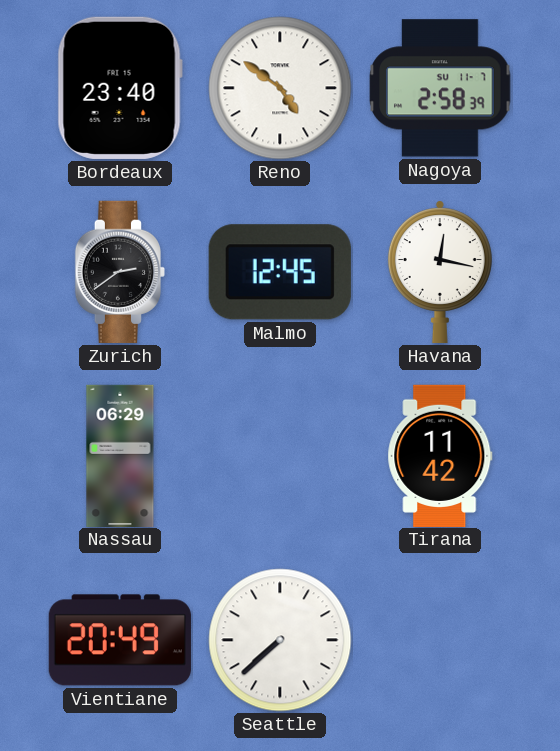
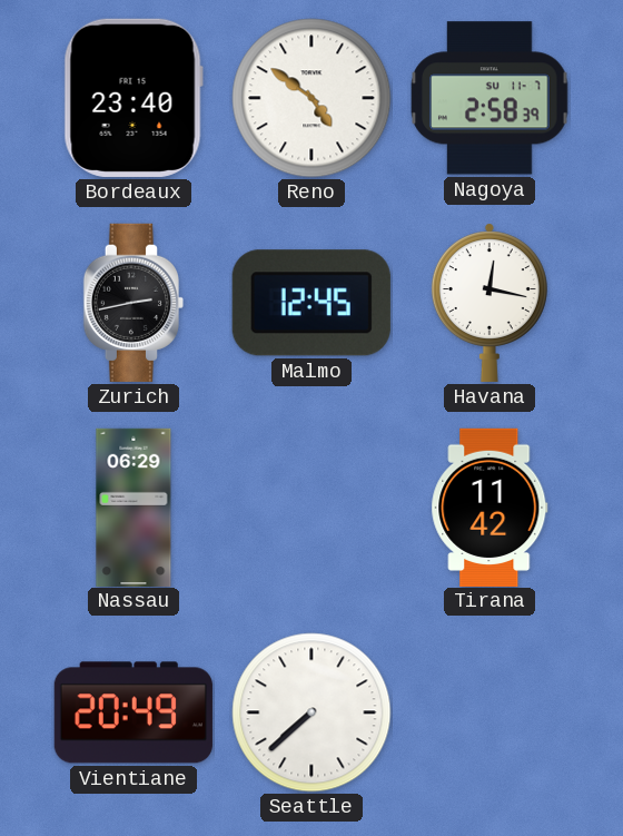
Zurich: 2:39 -> 2:43 (132, 303)
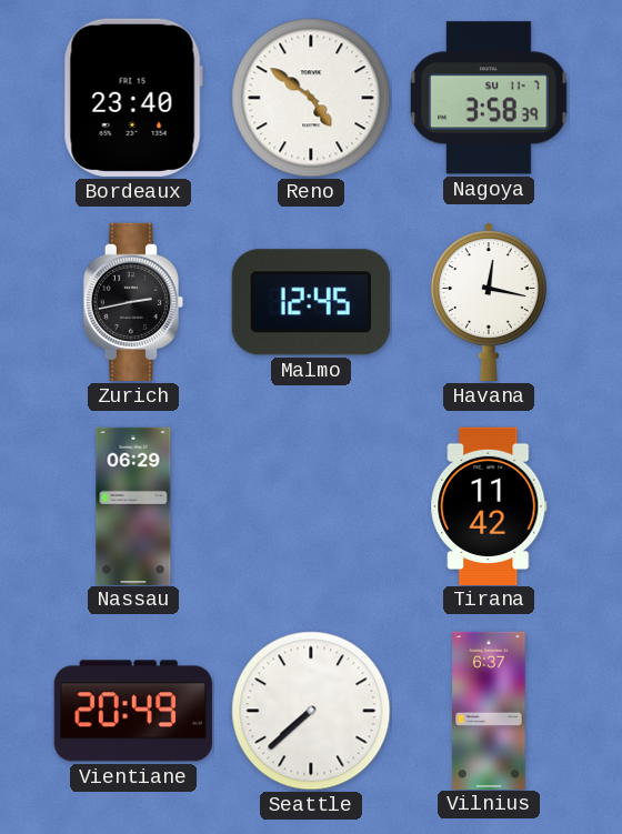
Nagoya: 2:58 -> 3:58 (489, 98)
Vilnius: none -> 6:37 (489, 710)
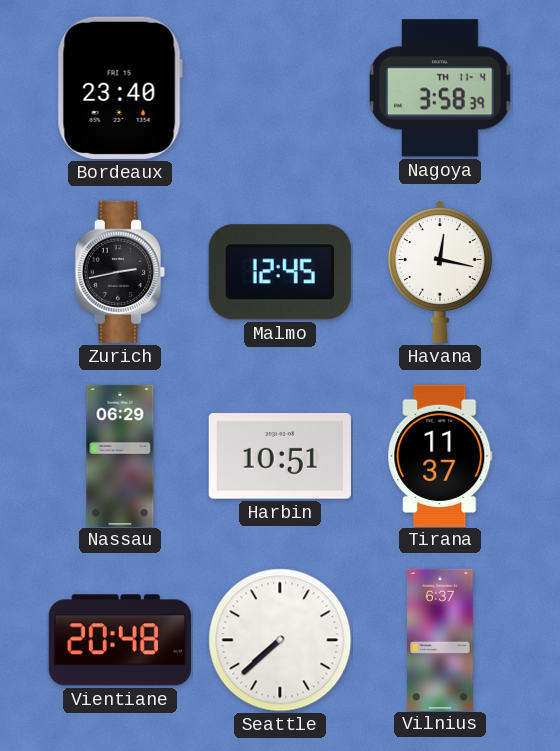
Reno: 4:51 -> none (311, 98)
Nagoya date: SU 11-7 -> TH 11-4 (440, 88)
Harbin: none -> 10:51 (280, 456)
Tirana: 11:42 -> 11:37 (440, 455)
Vientiane: 20:49 -> 20:48 (120, 640)
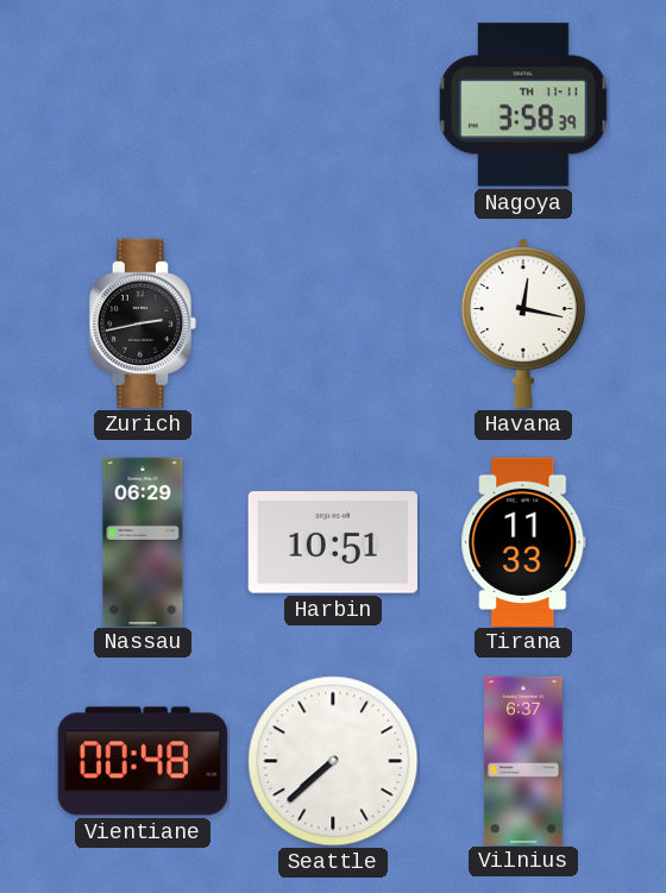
Bordeaux: 23:40 -> none (120, 88)
Nagoya date: TH 11-4 -> TH 11-11 (523, 105)
Malmo: 12:45 -> none (280, 272)
Tirana: 11:37 -> 11:33 (523, 541)
Vientiane: 20:48 -> 00:48 (143, 761)
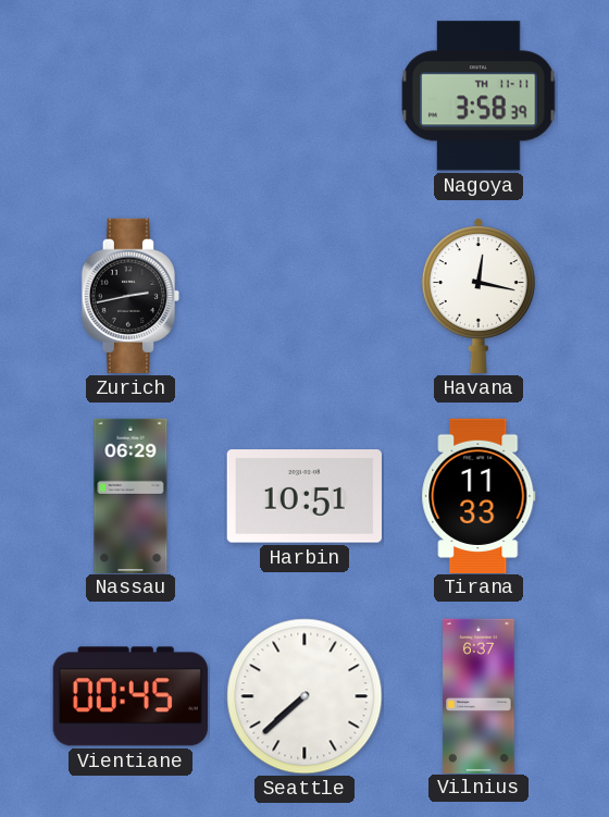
Vientiane: 00:48 -> 00:45 (130, 696)
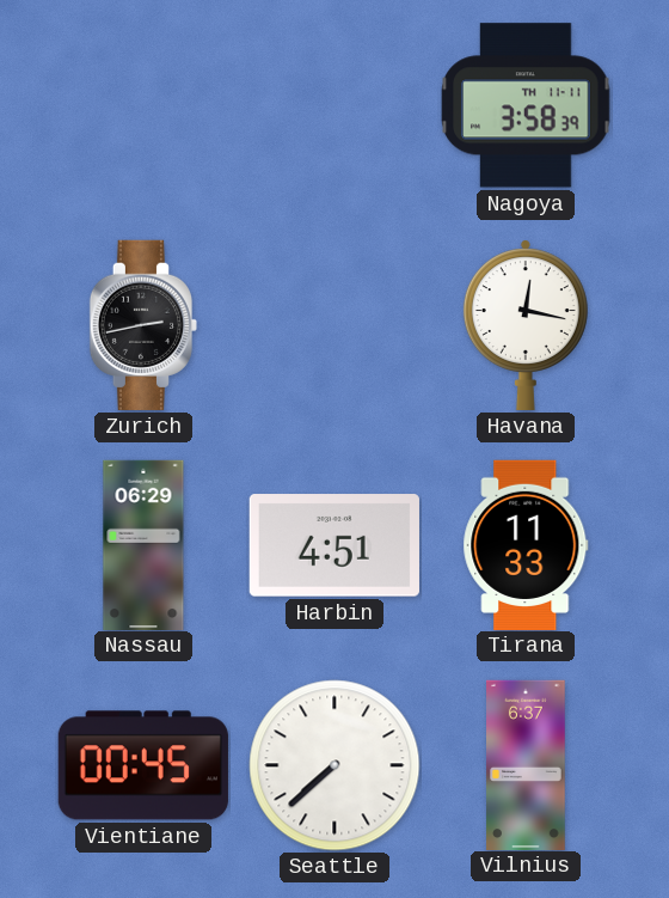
Harbin: 10:51 -> 4:51 (334, 545)
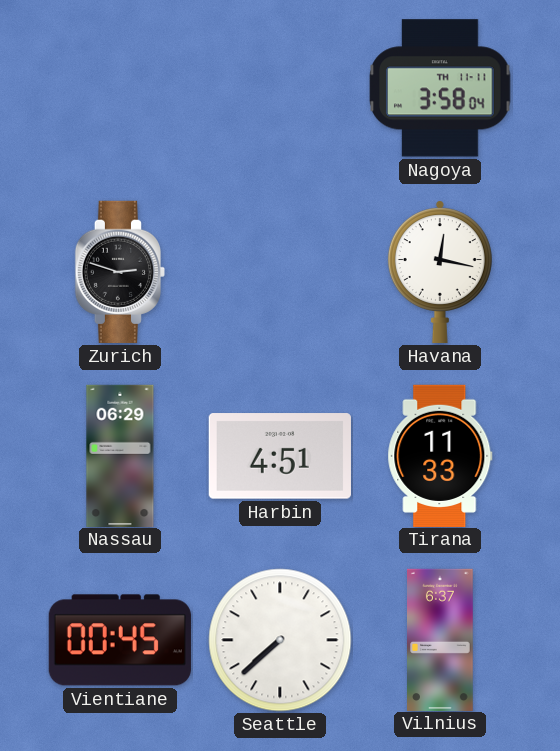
Nagoya: 3:58:39 -> 3:58:04 (440, 88)
Zurich: 2:43 -> 2:48 (119, 272)
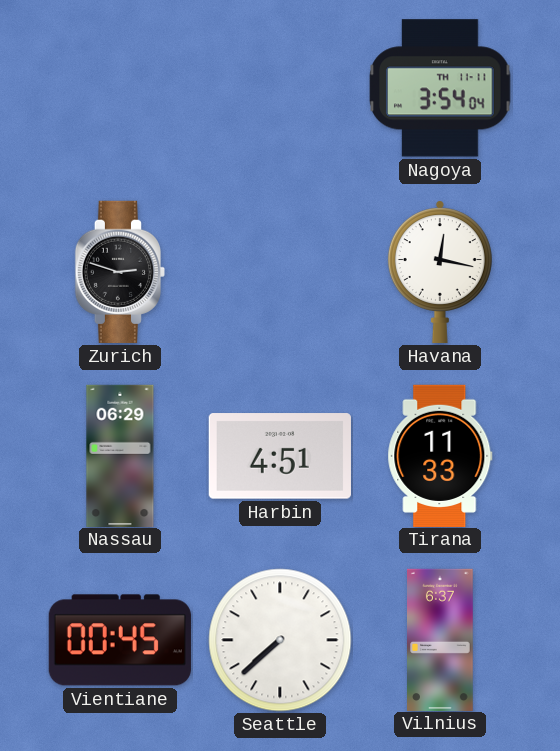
Nagoya: 3:58 -> 3:54 (440, 88)
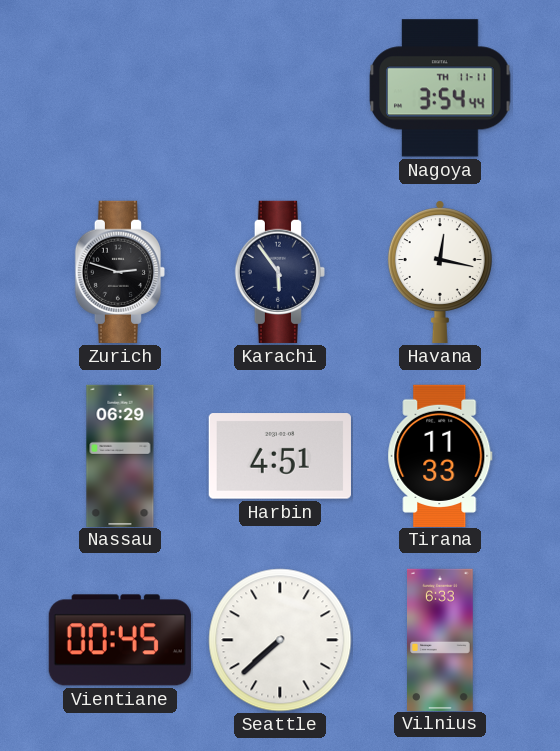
Nagoya: 3:54:04 -> 3:54:44 (440, 88)
Karachi: none -> 5:54 (279, 272)
Vilnius: 6:37 -> 6:33 (440, 639)
